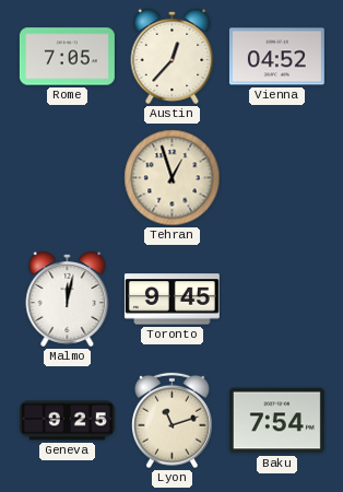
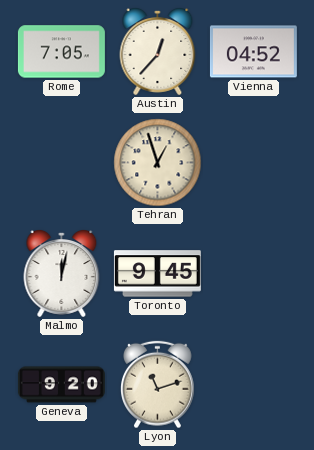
Geneva: 9:25 -> 9:20 (61, 385)
Baku: 7:54 -> none (276, 421)
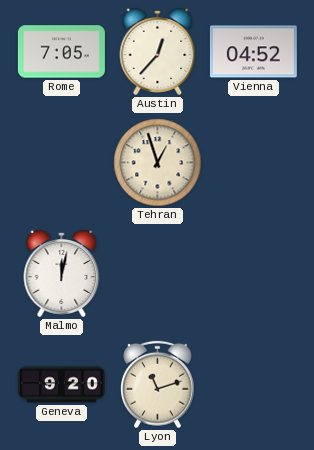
Toronto: 9:45 -> none (157, 274)
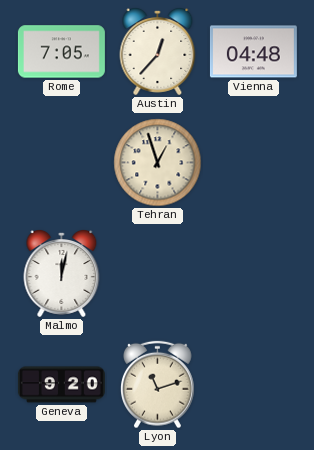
Vienna: 04:52 -> 04:48 (253, 52)
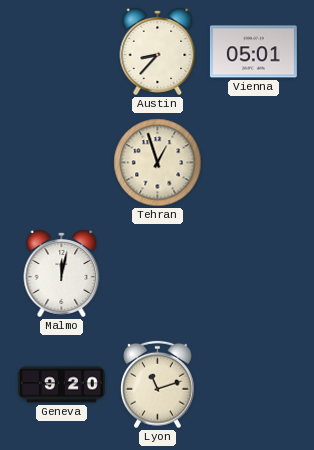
Rome: 7:05 -> none (61, 52)
Austin: 12:37 -> 8:37 (158, 52)
Vienna: 04:48 -> 05:01 (253, 52)
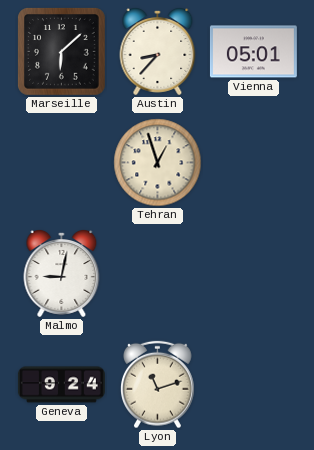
Marseille: none -> 6:08 (62, 52)
Malmo: 12:02 -> 9:02 (62, 274)
Geneva: 9:20 -> 9:24 (61, 385)
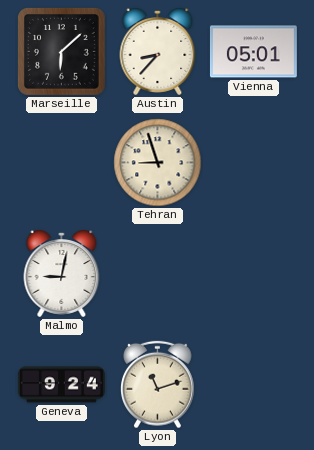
Tehran: 12:57 -> 8:57 (158, 163)
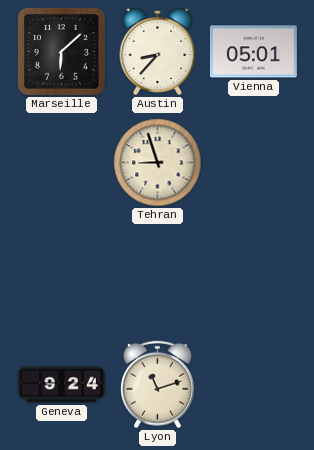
Malmo: 9:02 -> none (62, 274)
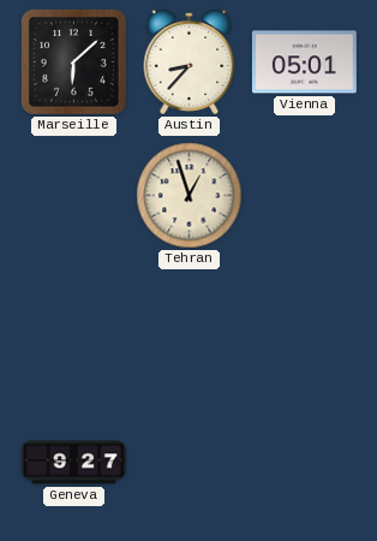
Tehran: 8:57 -> 12:57 (190, 196)
Geneva: 9:24 -> 9:27 (73, 463)
Lyon: 11:12 -> none (158, 385)
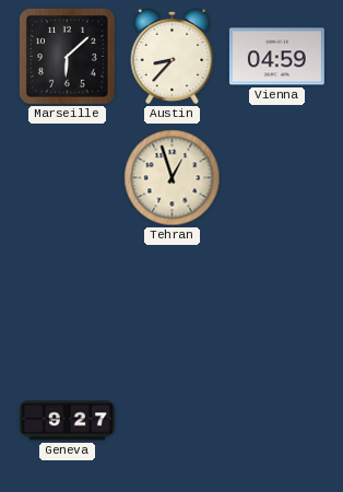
Vienna: 05:01 -> 04:59 (276, 57)
